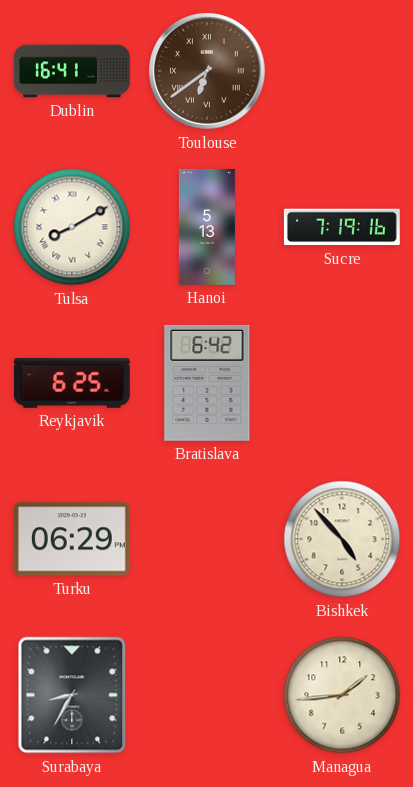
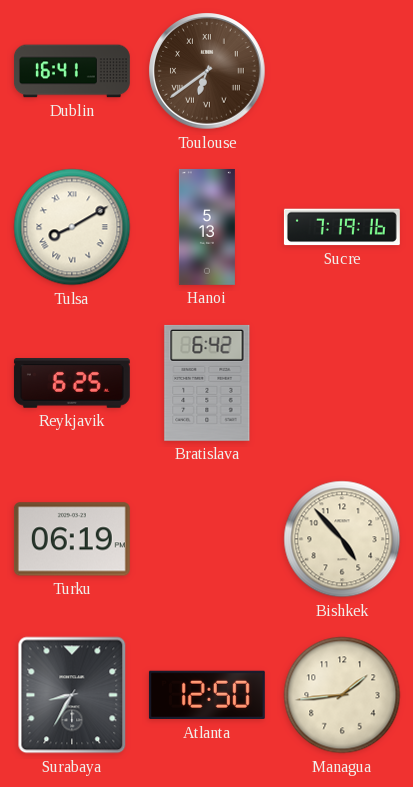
Turku: 06:29 -> 06:19 (72, 539)
Atlanta: none -> 12:50 (207, 695)
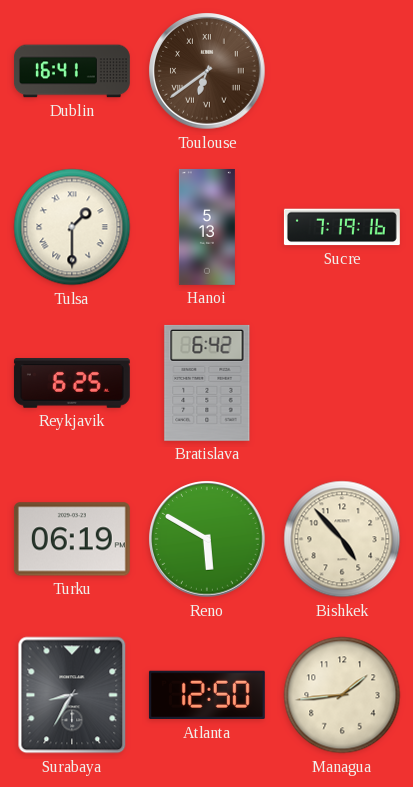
Tulsa: 8:10 -> 1:30 (72, 227)
Reno: none -> 5:50 (207, 539)
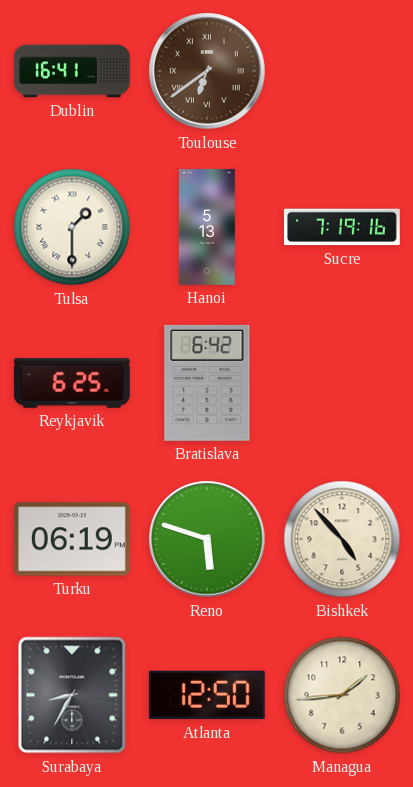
Reno: 5:50 -> 5:48 (207, 539)
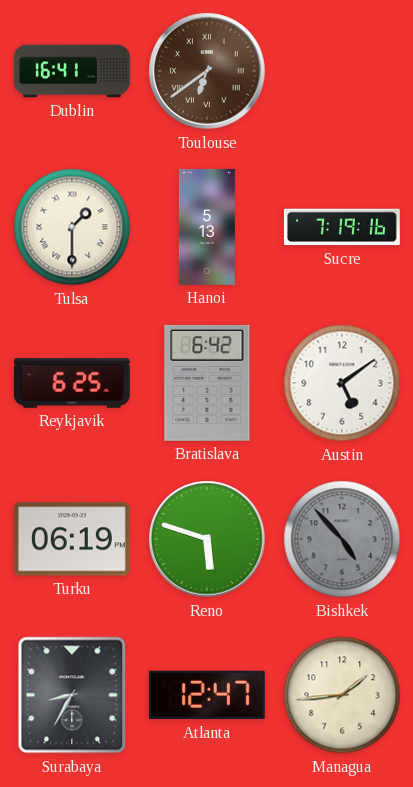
Austin: none -> 5:09 (342, 383)
Bishkek dial: cream -> grey (342, 539)
Atlanta: 12:50 -> 12:47 (207, 695)
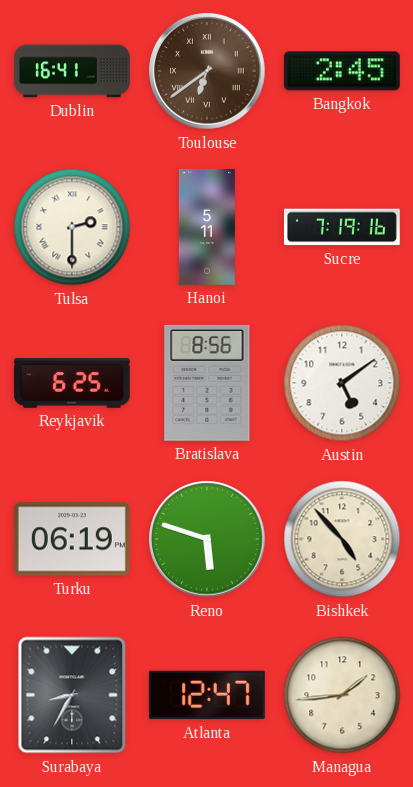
Bangkok: none -> 2:45 (342, 71)
Tulsa: 1:30 -> 2:30 (72, 227)
Hanoi: 5:13 -> 5:11 (207, 227)
Bratislava: 6:42 -> 8:56 (207, 383)
Bishkek dial: grey -> cream (342, 539)
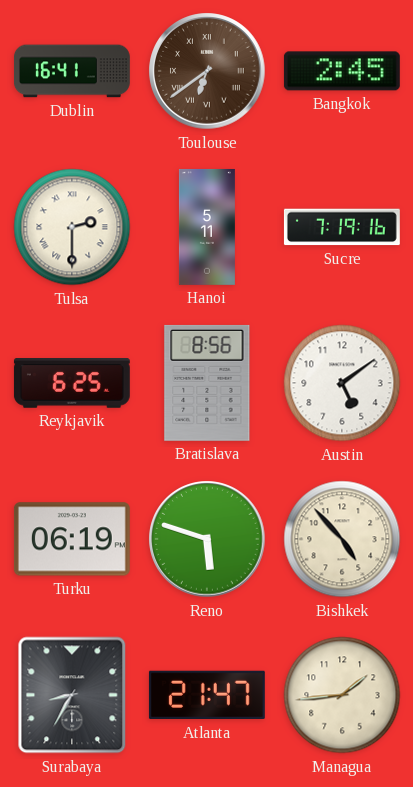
Atlanta: 12:47 -> 21:47 (207, 695)
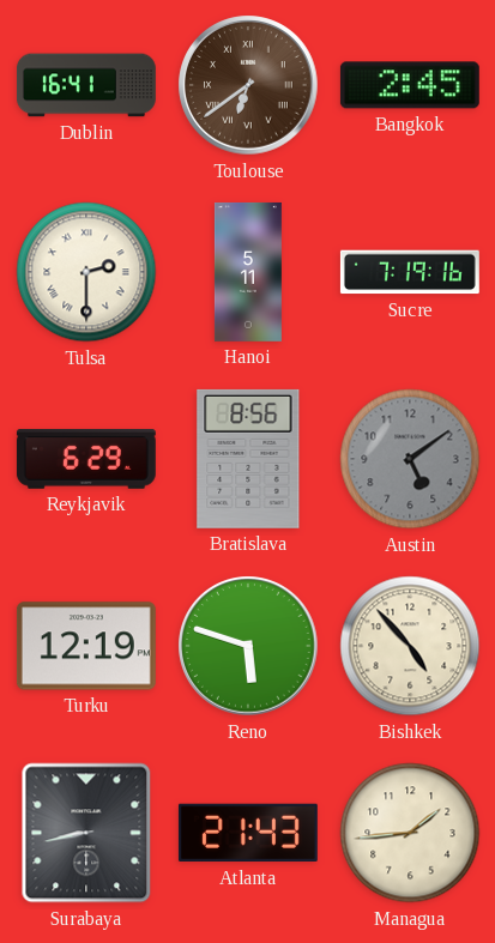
Reykjavik: 6:25 -> 6:29 (86, 460)
Austin dial: white -> grey (410, 459)
Turku: 06:19 -> 12:19 (86, 646)
Surabaya: 8:35 -> 8:43 (86, 833)
Atlanta: 21:47 -> 21:43 (248, 833)
